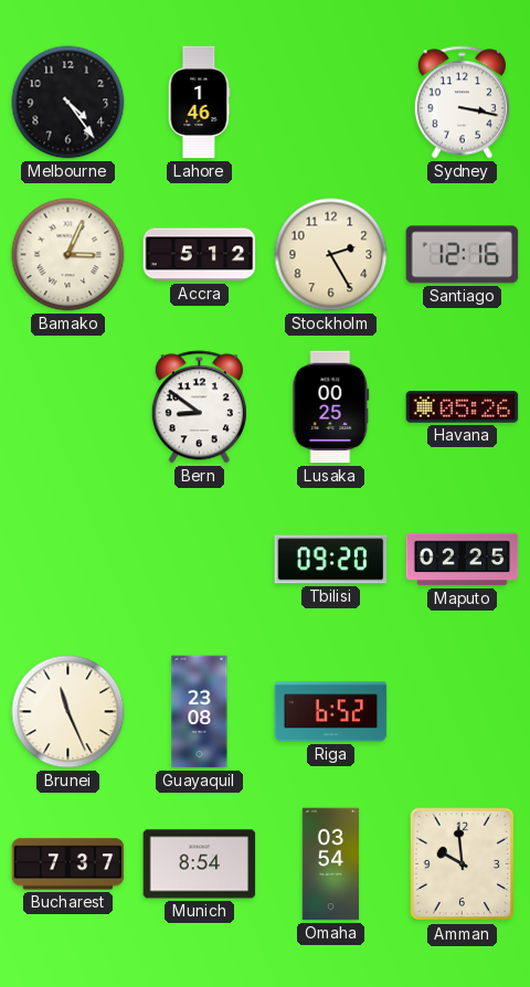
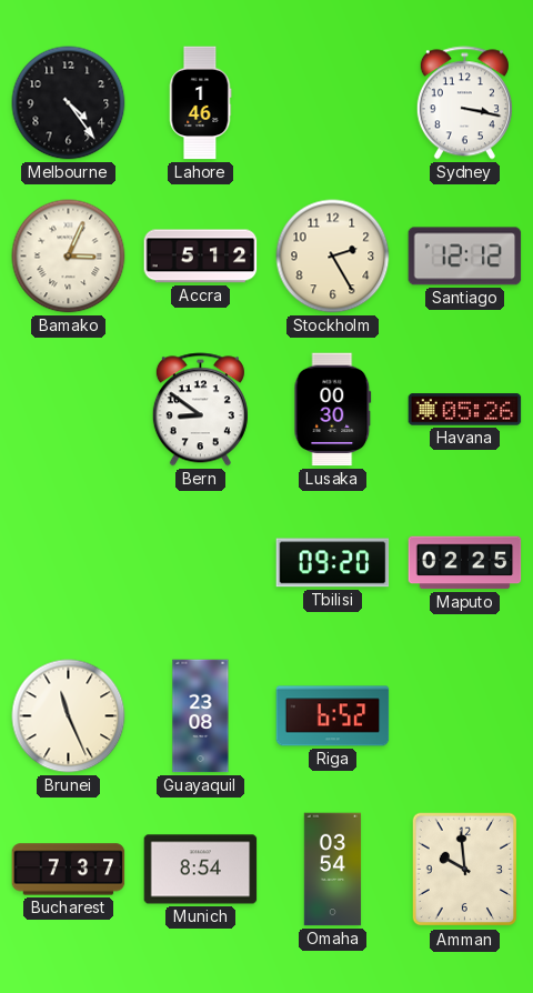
Santiago: 12:16 -> 12:12 (465, 257)
Lusaka: 00:25 -> 00:30 (333, 410)
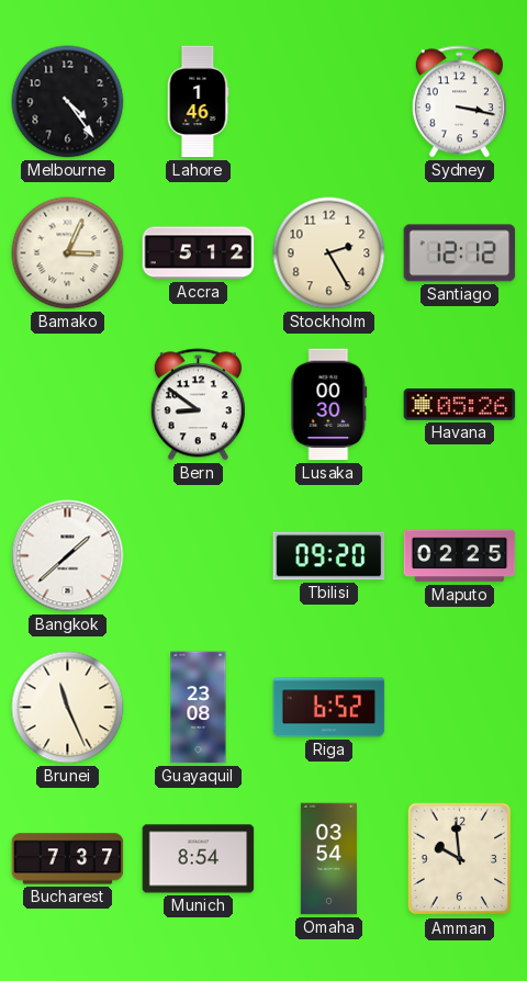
Bangkok: none -> 1:38 (68, 556)
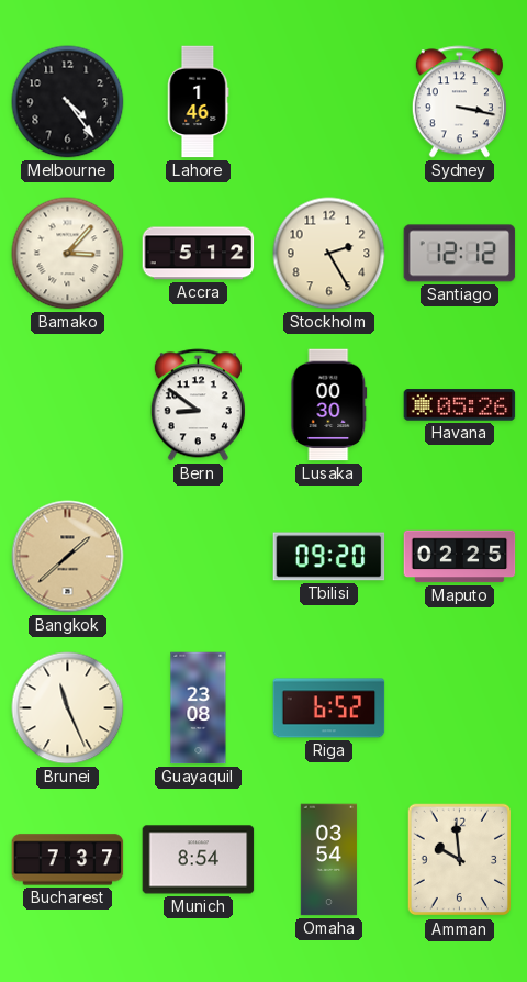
Bamako: 3:04 -> 3:07 (68, 254)
Bangkok dial: white -> champagne (68, 557)
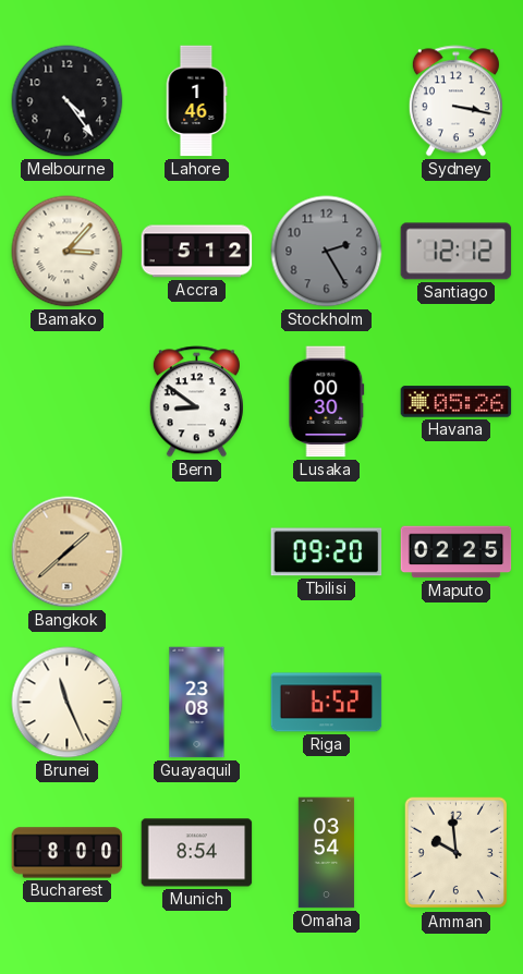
Stockholm dial: cream -> grey (327, 252)
Bucharest: 7:37 -> 8:00 (68, 853)
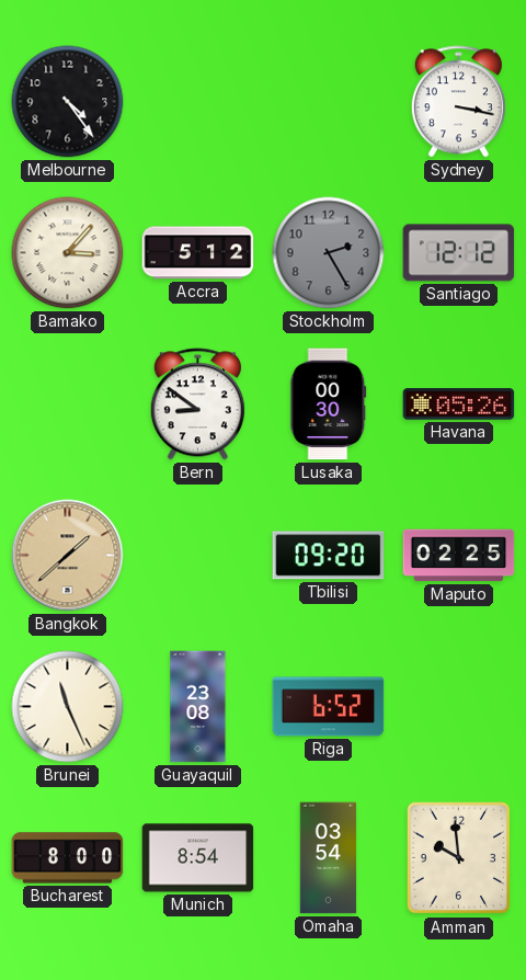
Lahore: 1:46 -> none (196, 101)
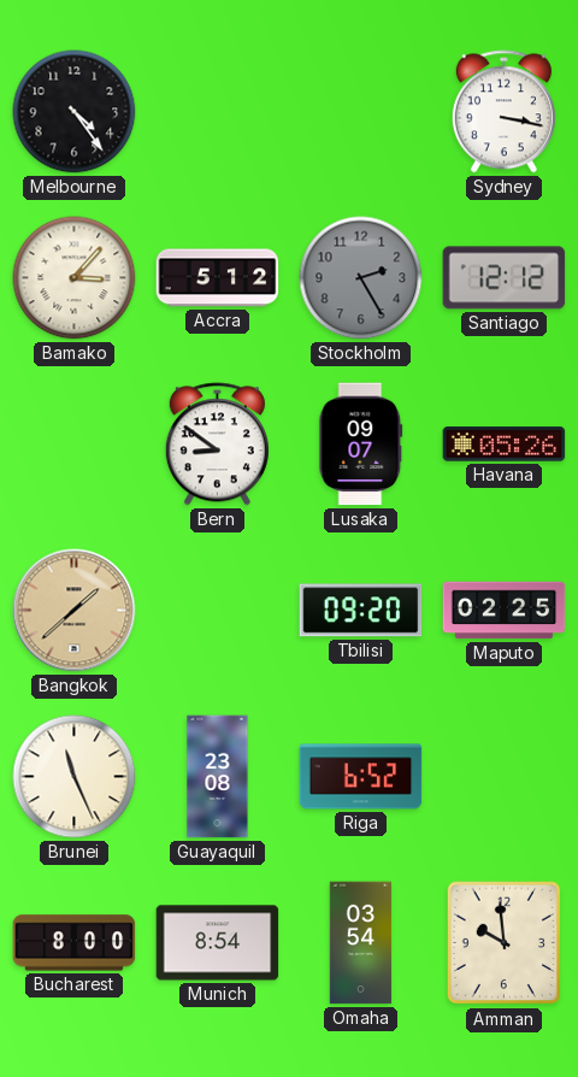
Lusaka: 00:30 -> 09:07 (361, 445)
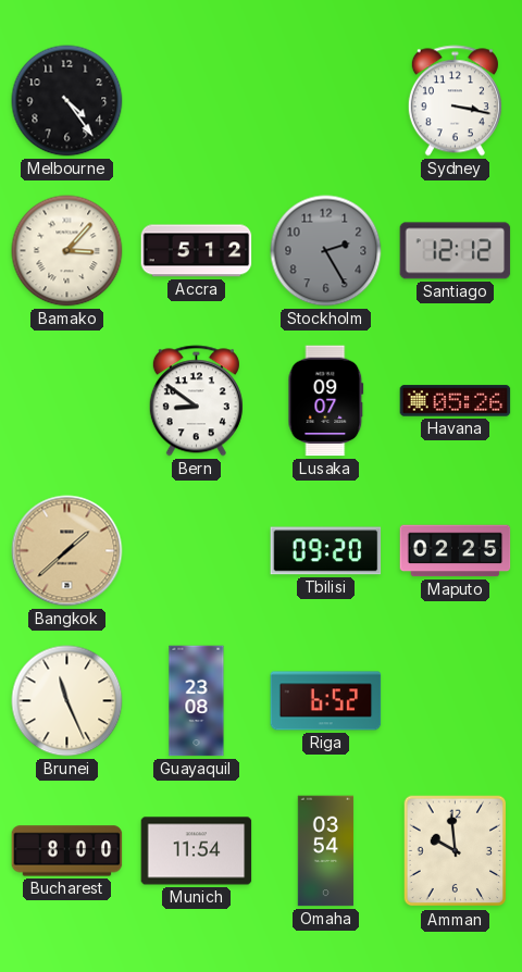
Munich: 8:54 -> 11:54 (197, 851)
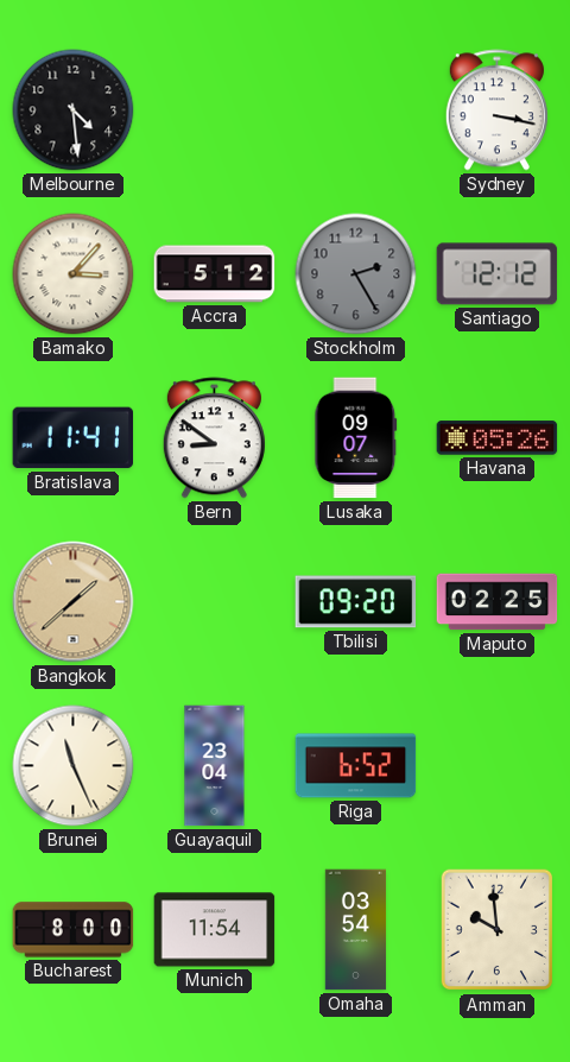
Melbourne: 4:24 -> 4:29 (74, 110)
Bratislava: none -> 11:41 (74, 438)
Guayaquil: 23:08 -> 23:04 (215, 766)
